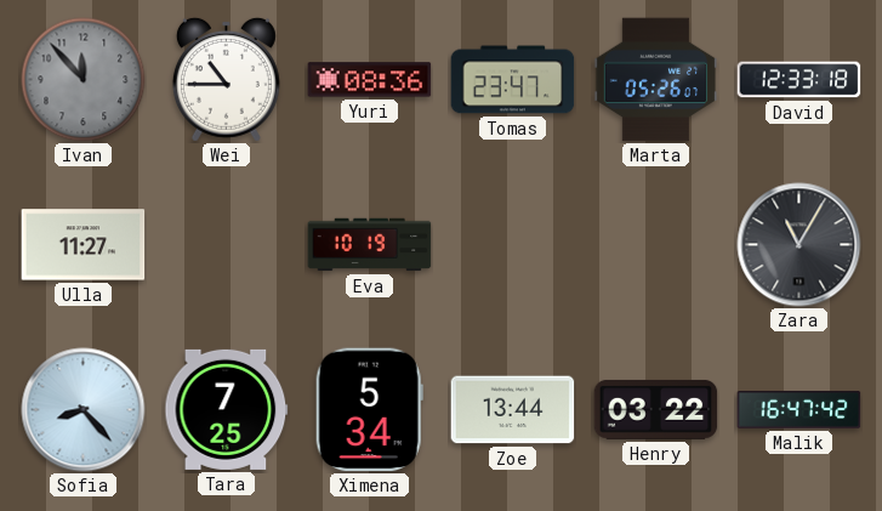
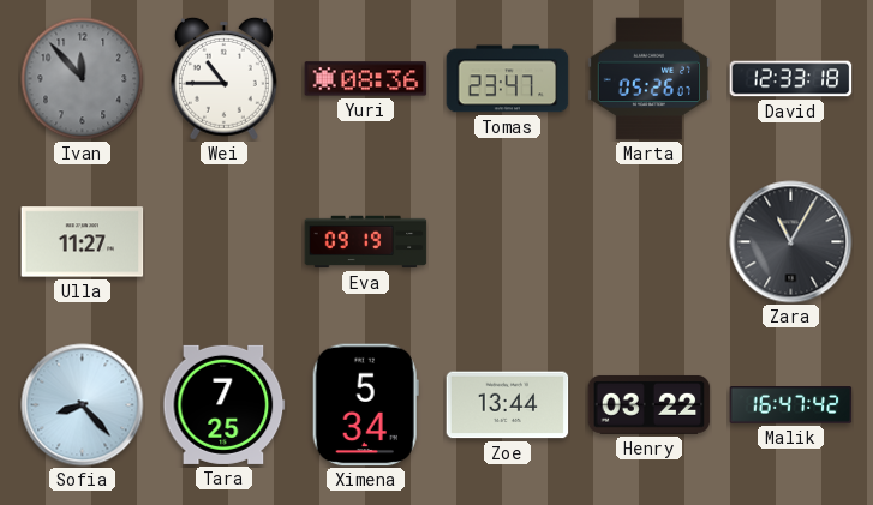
Eva: 10:19 -> 09:19 (366, 242)
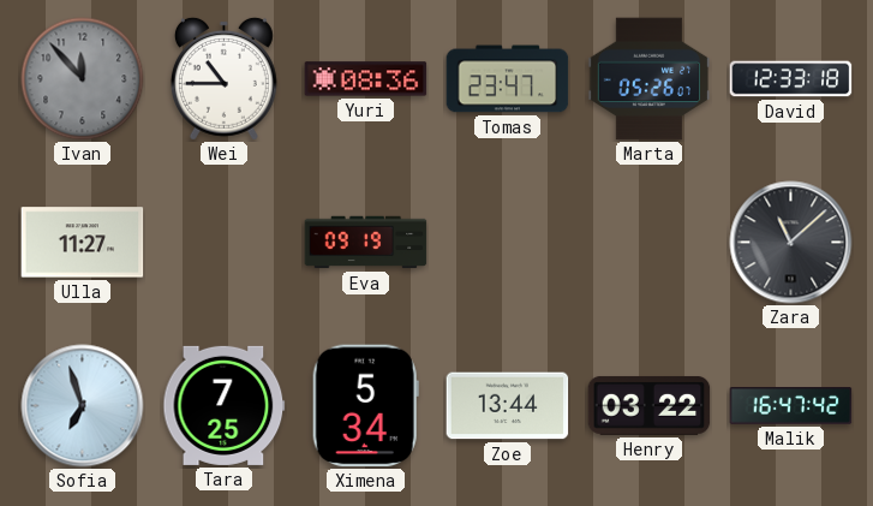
Zara: 11:05 -> 11:08 (791, 243)
Sofia: 8:23 -> 6:57 (83, 406)
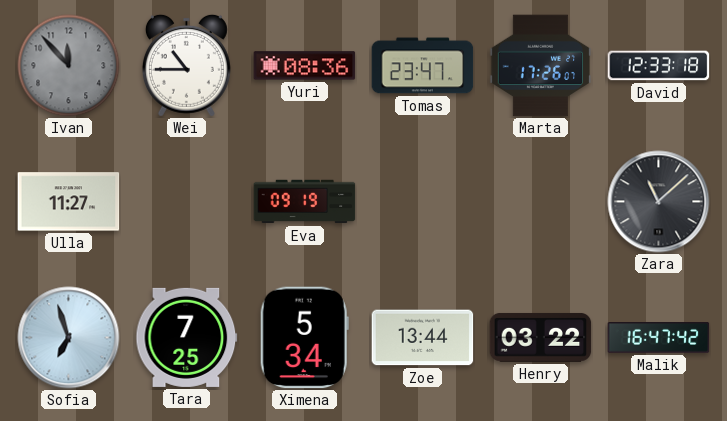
Marta: 05:26 -> 17:26 (541, 66)
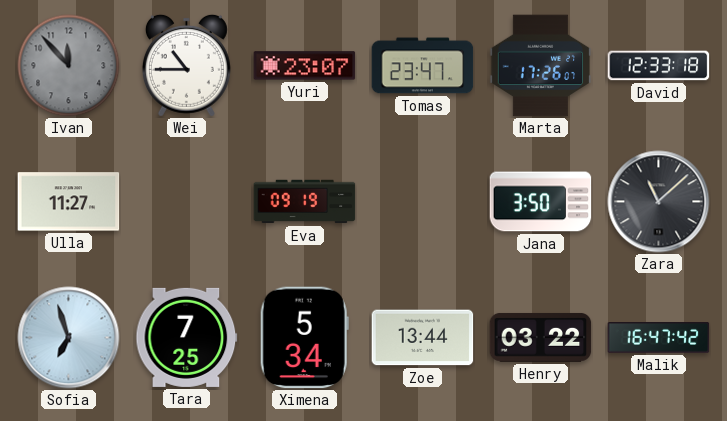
Yuri: 08:36 -> 23:07 (305, 66)
Jana: none -> 3:50 (541, 202)
